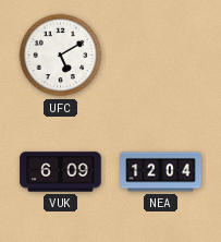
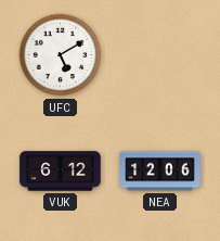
VUK: 6:09 -> 6:12 (61, 172)
NEA: 12:04 -> 12:06 (160, 172)
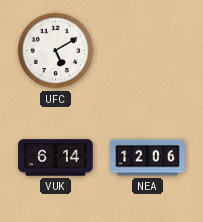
VUK: 6:12 -> 6:14 (56, 158)
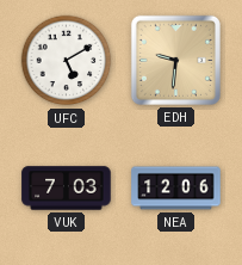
EDH: none -> 9:31 (175, 60)
VUK: 6:14 -> 7:03 (67, 189)
